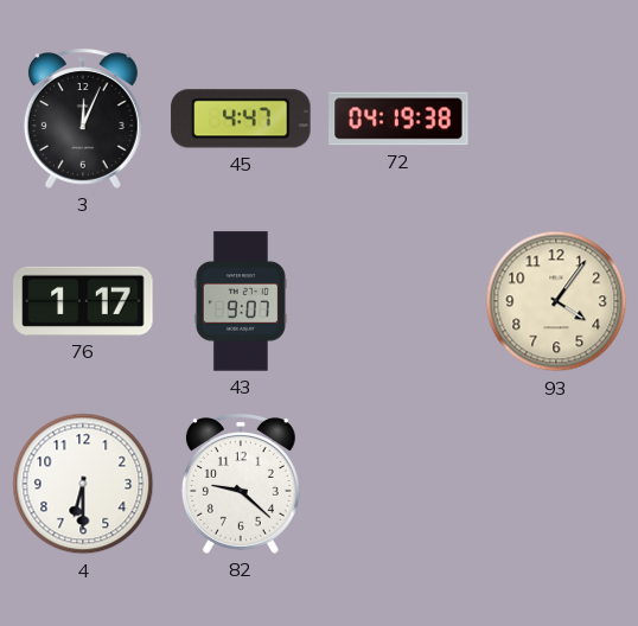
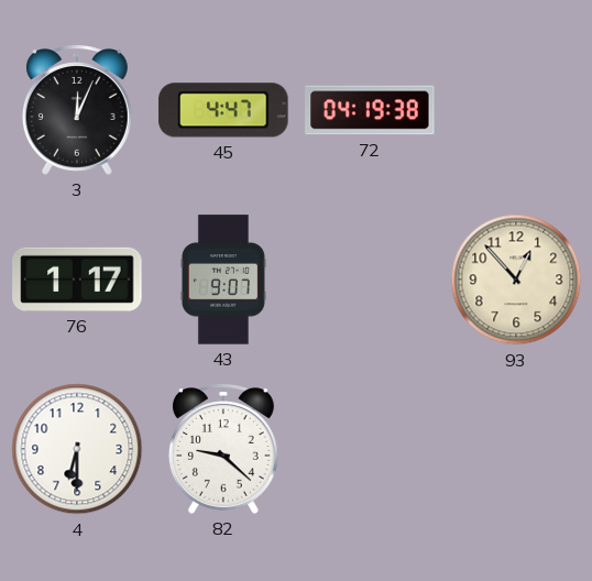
93: 4:06 -> 12:53 (516, 279)
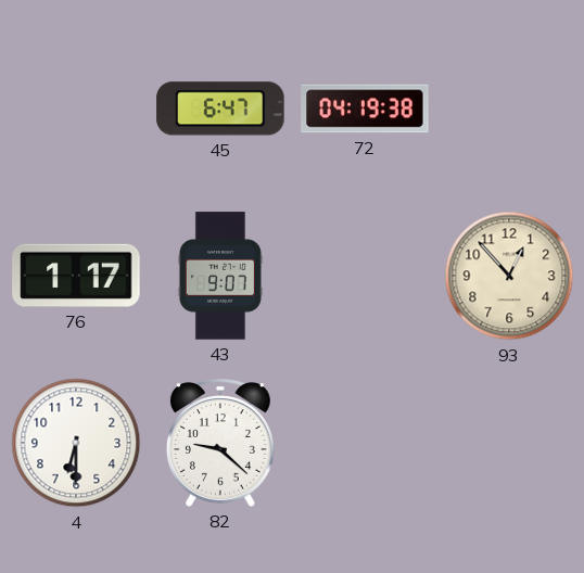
3: 12:04 -> none (77, 110)
45: 4:47 -> 6:47 (220, 109)
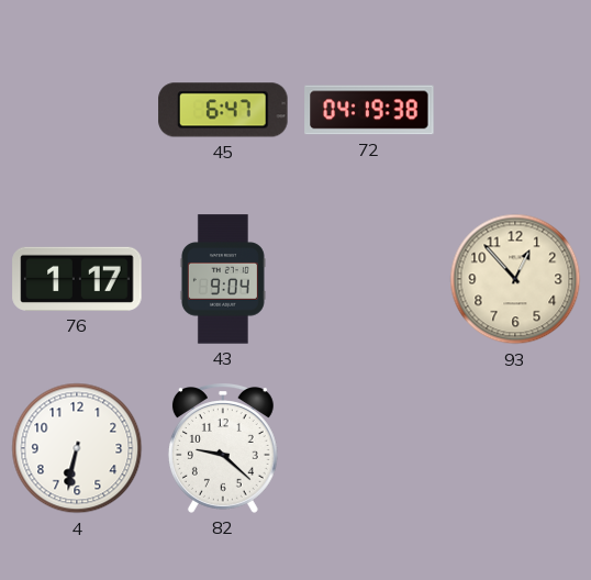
43: 9:07 -> 9:04 (223, 279)
4: 6:30 -> 6:32 (77, 448)
